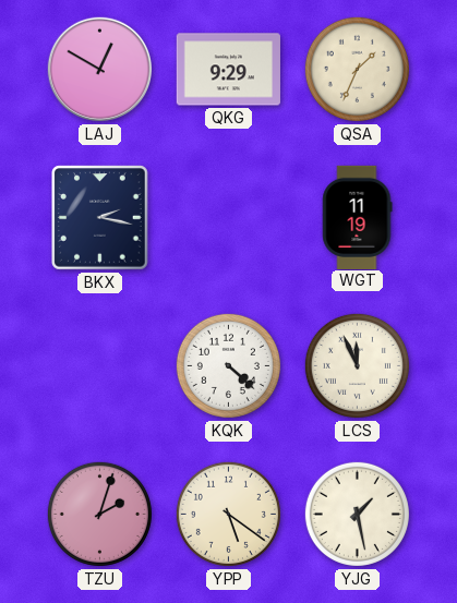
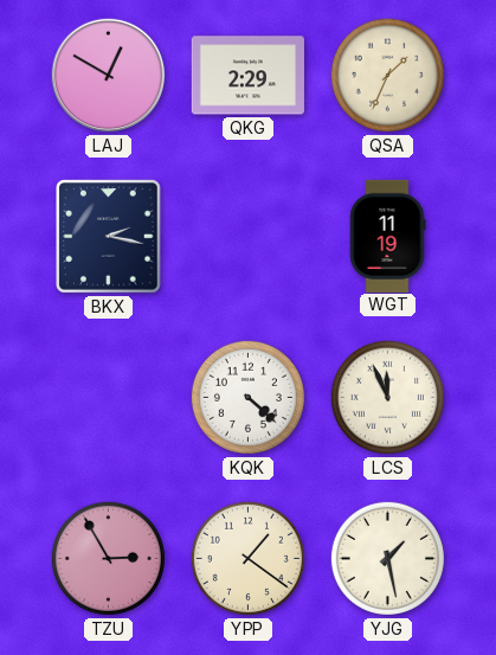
QKG: 9:29 -> 2:29 (247, 76)
TZU: 2:03 -> 2:55 (108, 558)
YPP: 5:21 -> 1:21 (247, 558)
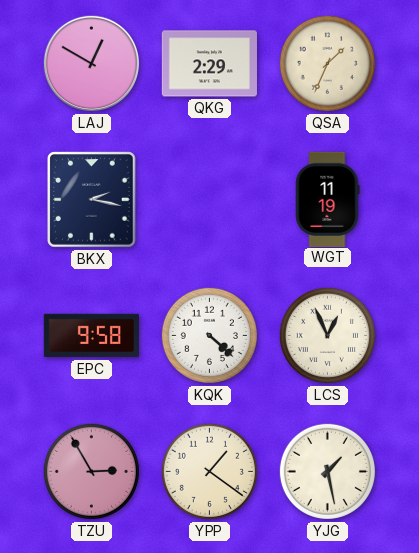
EPC: none -> 9:58 (91, 336)
LCS: 11:56 -> 12:56 (327, 335)
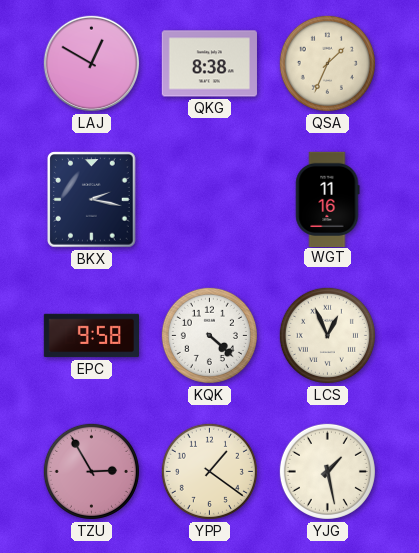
QKG: 2:29 -> 8:38 (209, 64)
WGT: 11:19 -> 11:16 (328, 199)
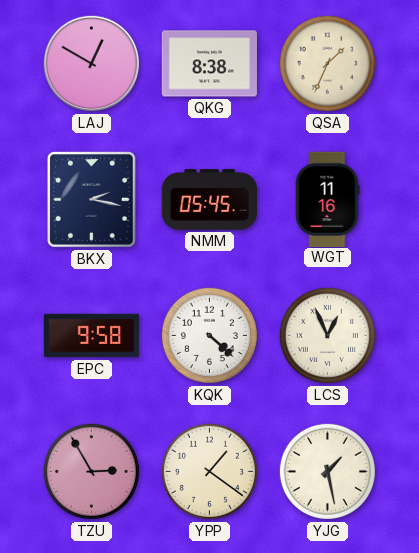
NMM: none -> 05:45 (209, 200)
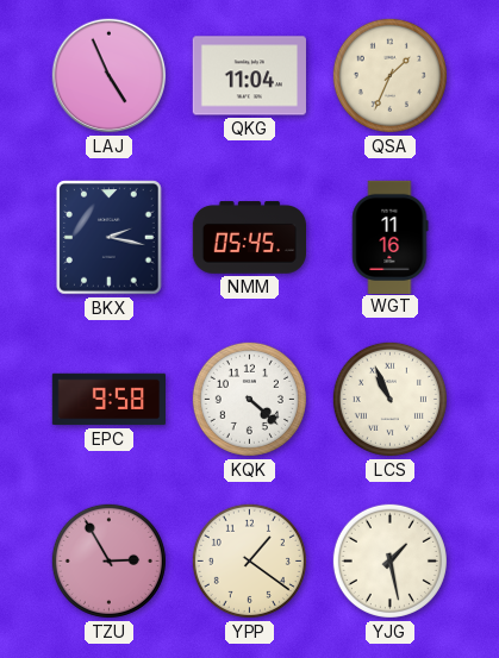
LAJ: 12:50 -> 4:56 (110, 76)
QKG: 8:38 -> 11:04 (249, 76)
LCS: 12:56 -> 10:56 (389, 399)
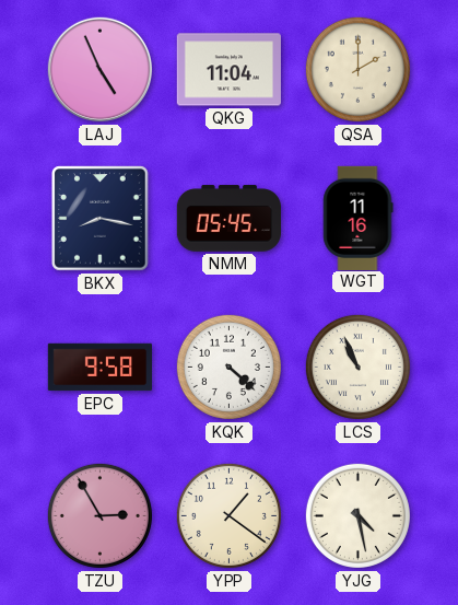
QSA: 1:34 -> 2:00 (357, 69)
BKX: 2:17 -> 8:17 (101, 219)
YJG: 1:28 -> 4:28 (357, 515)
